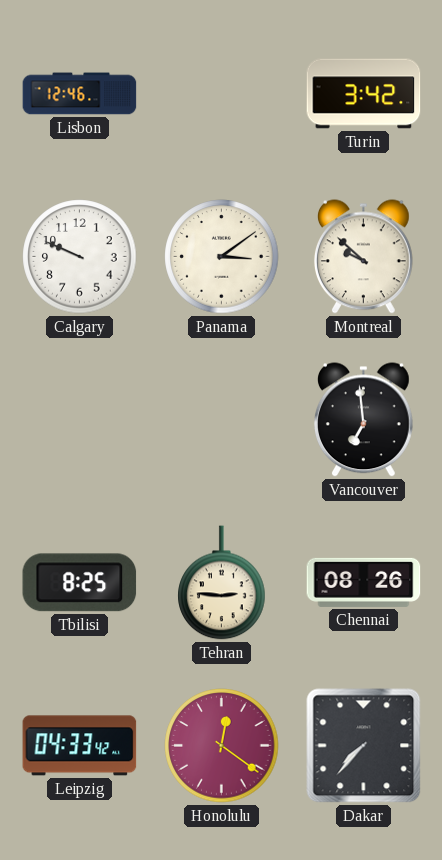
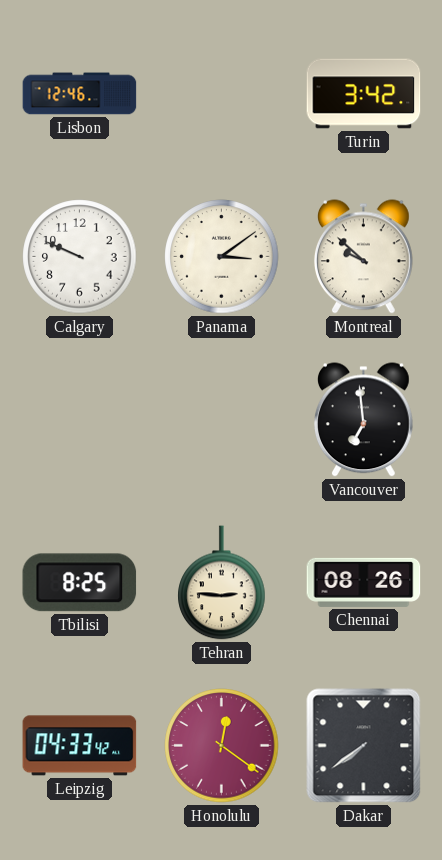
Dakar: 7:37 -> 7:39 (364, 746)
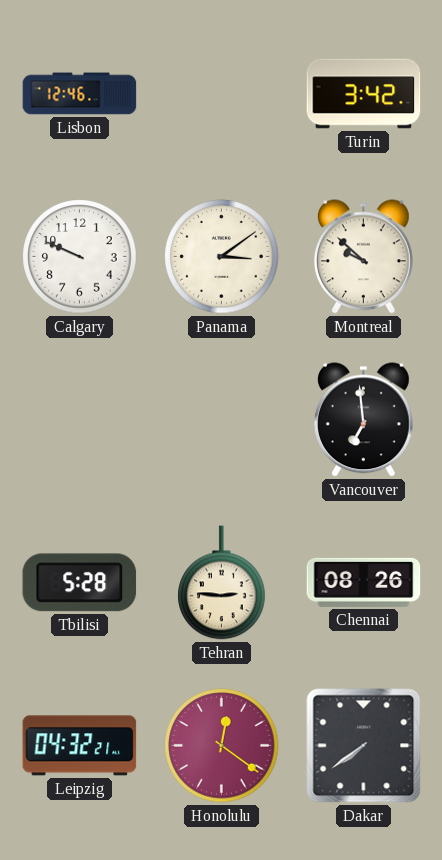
Tbilisi: 8:25 -> 5:28 (80, 583)
Leipzig: 04:33 -> 04:32 (80, 746)
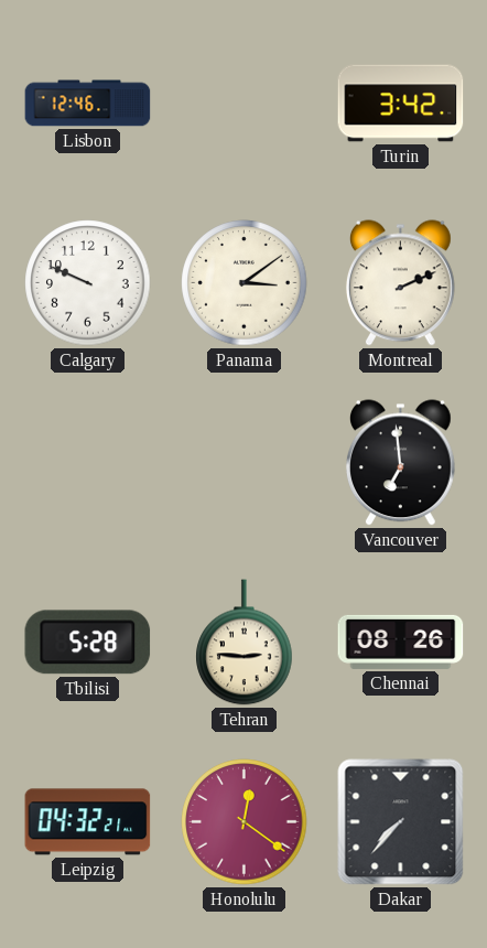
Montreal: 9:52 -> 2:11 (400, 283)
Dakar: 7:39 -> 7:37 (401, 822)
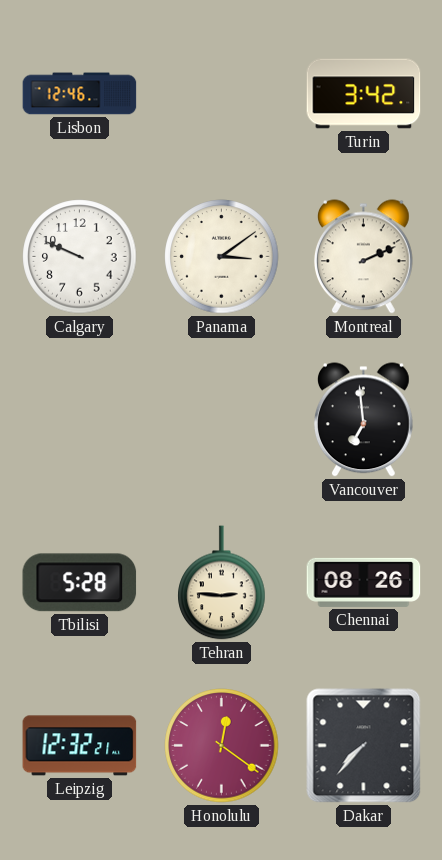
Leipzig: 04:32 -> 12:32 (80, 746)
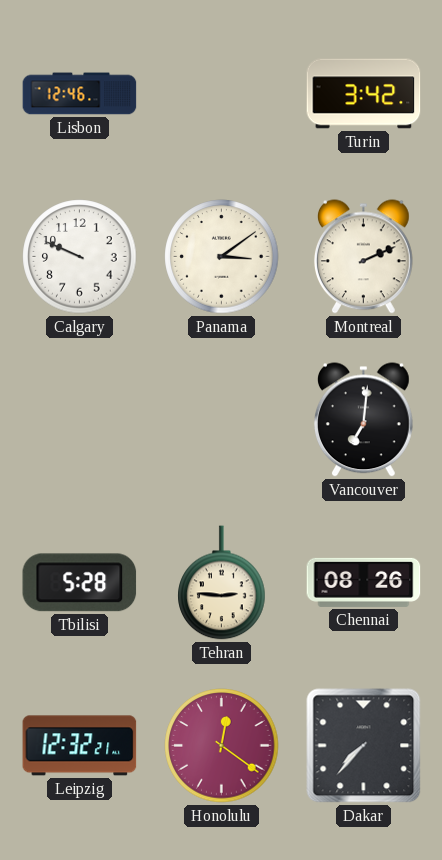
Vancouver: 6:59 -> 7:01 (363, 420)
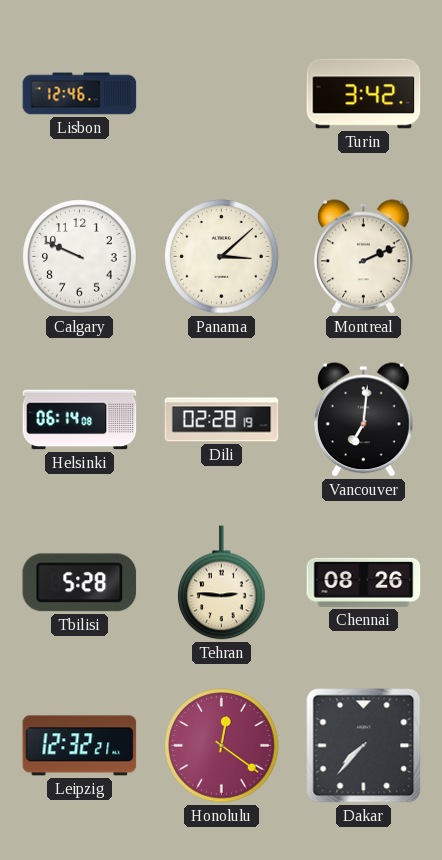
Panama: 3:09 -> 3:08 (222, 257)
Helsinki: none -> 06:14 (80, 420)
Dili: none -> 02:28 (222, 420)
